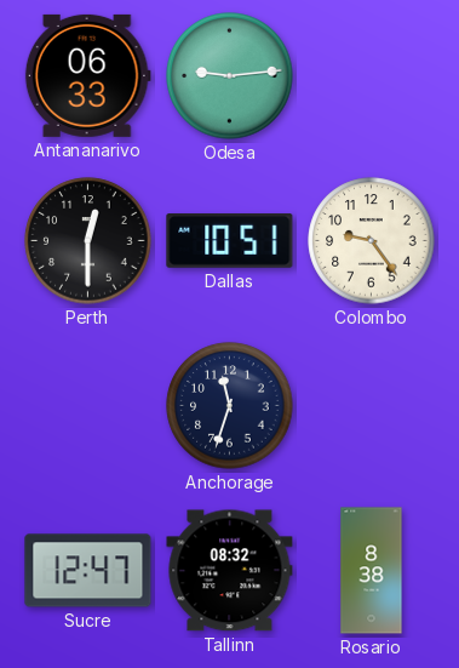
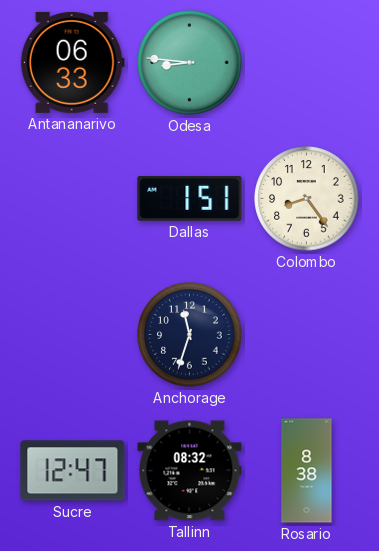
Odesa: 9:14 -> 8:46 (190, 63)
Perth: 12:30 -> none (88, 241)
Dallas: 10:51 -> 1:51 (190, 199)
Colombo: 9:24 -> 8:24 (307, 199)
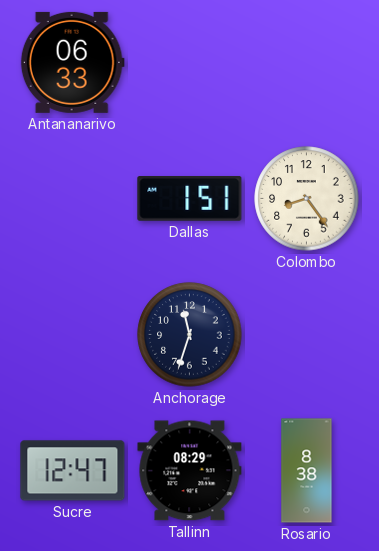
Odesa: 8:46 -> none (190, 63)
Tallinn: 08:32 -> 08:29 (190, 471)
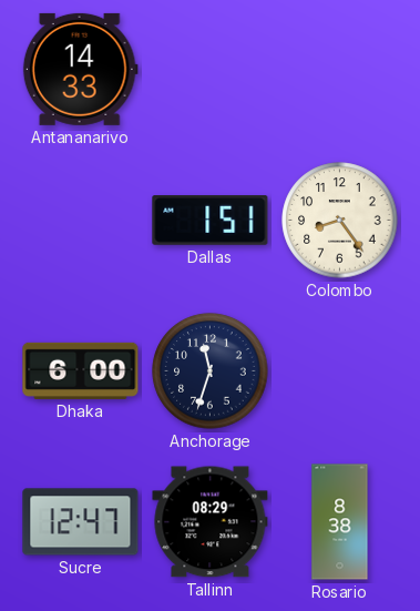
Antananarivo: 06:33 -> 14:33 (80, 69)
Dhaka: none -> 6:00 (81, 370)
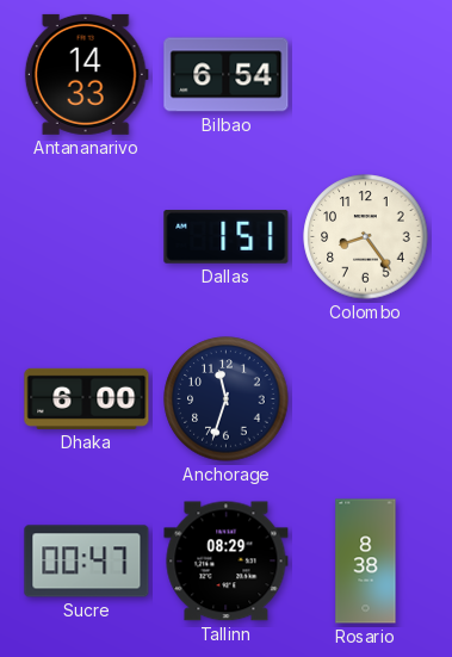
Bilbao: none -> 6:54 (227, 75)
Sucre: 12:47 -> 00:47 (87, 562)
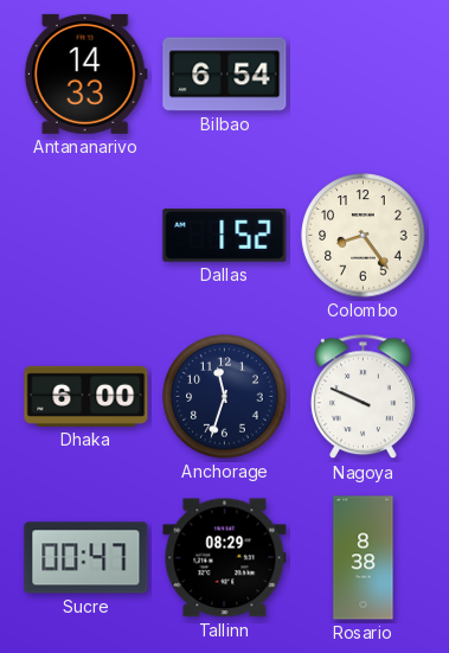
Dallas: 1:51 -> 1:52 (225, 236)
Nagoya: none -> 9:49 (364, 397)
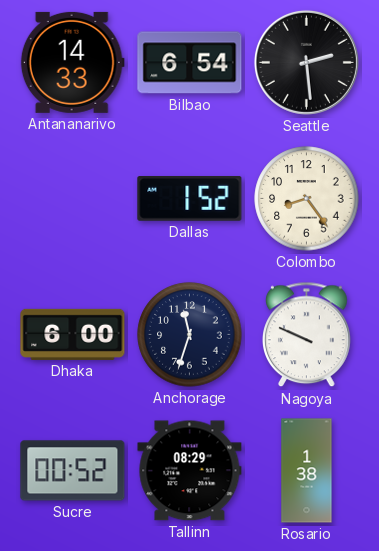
Seattle: none -> 2:29 (306, 62)
Sucre: 00:47 -> 00:52 (73, 471)
Rosario: 8:38 -> 1:38 (307, 471)
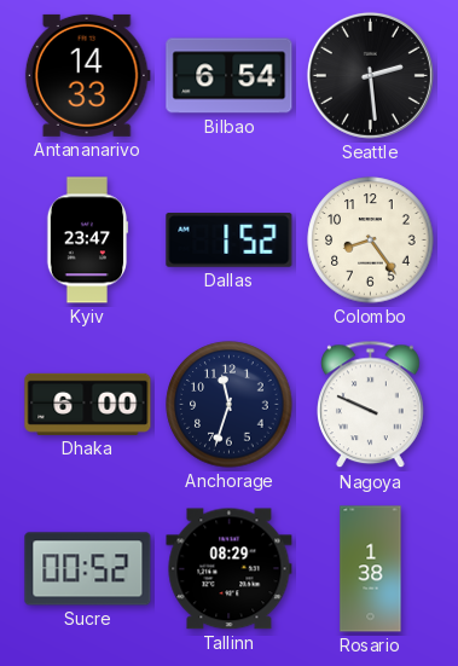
Kyiv: none -> 23:47 (87, 241)
